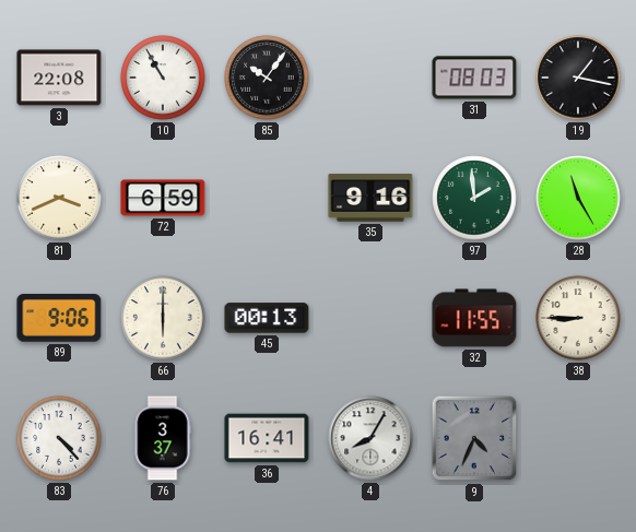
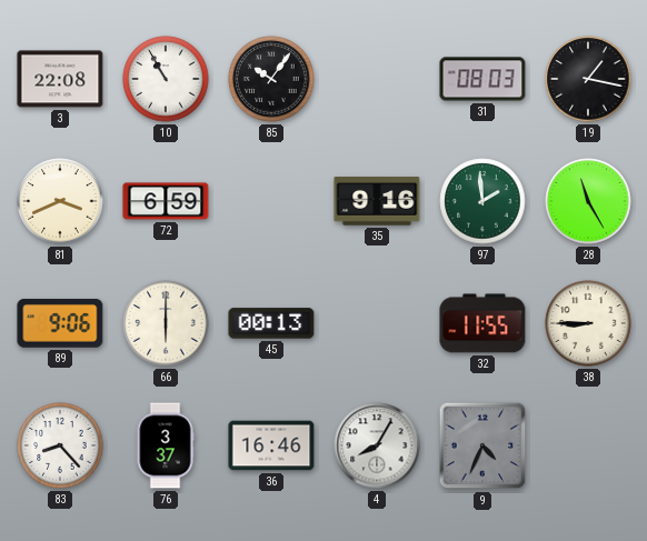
83: 4:23 -> 8:23 (60, 445)
36: 16:41 -> 16:46 (271, 445)
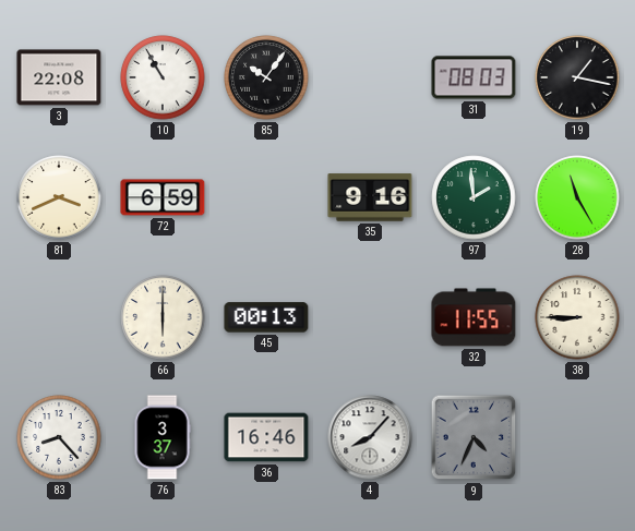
89: 9:06 -> none (60, 323)
4: 8:05 -> 8:07 (370, 437)
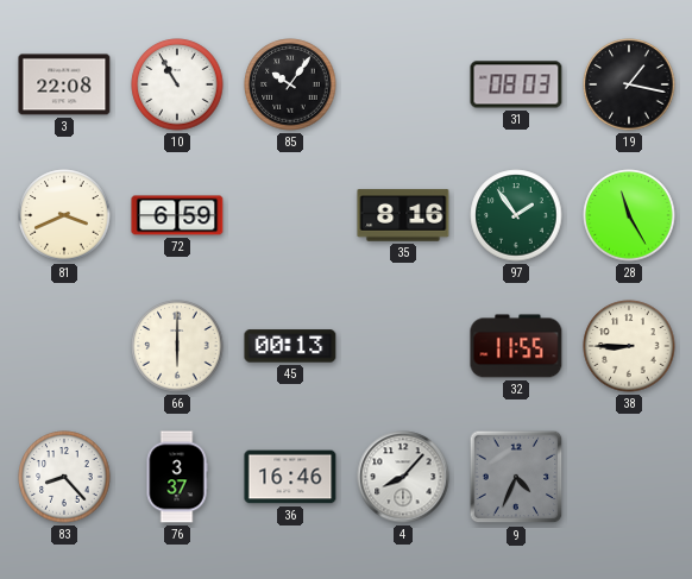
35: 9:16 -> 8:16 (403, 215)
97: 1:59 -> 1:54 (516, 215)
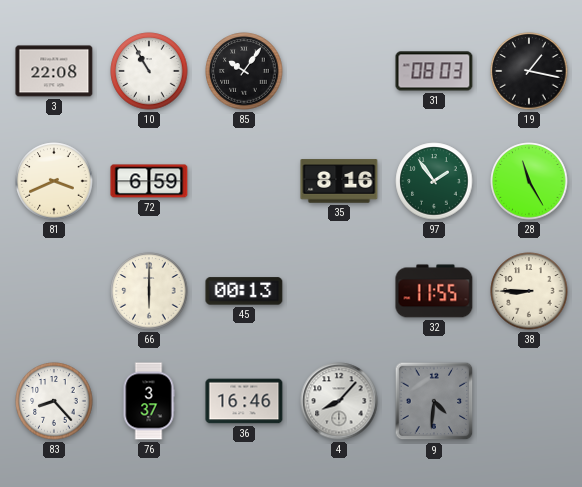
9: 4:34 -> 4:31 (434, 401)
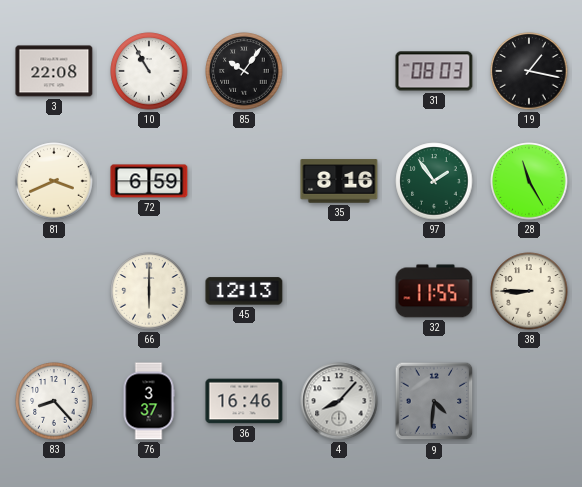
45: 00:13 -> 12:13 (244, 291)
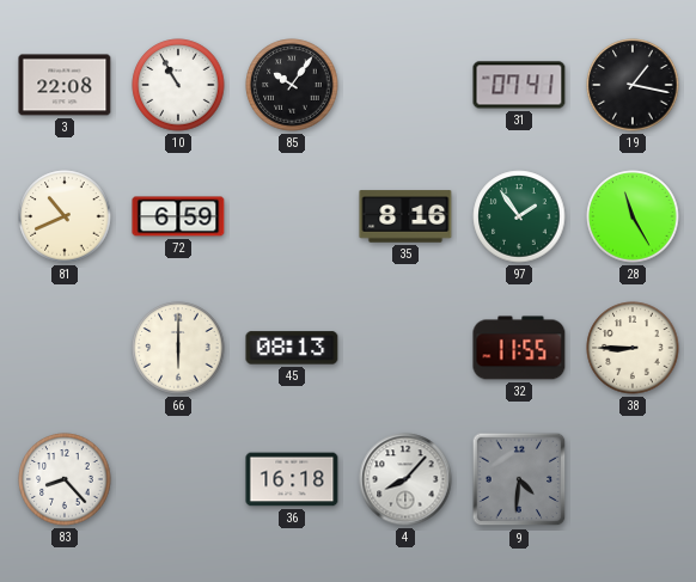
31: 08:03 -> 07:41 (519, 85)
81: 3:41 -> 10:41 (65, 216)
45: 12:13 -> 08:13 (292, 348)
76: 3:37 -> none (149, 401)
36: 16:46 -> 16:18 (292, 479)
